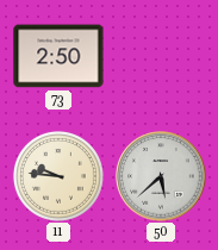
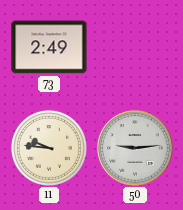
73: 2:50 -> 2:49 (49, 47)
50: 5:38 -> 9:14 (135, 148)
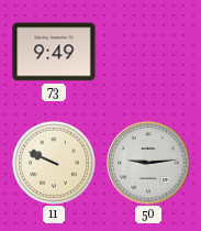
73: 2:49 -> 9:49 (54, 52)
11: 9:46 -> 9:49 (54, 163)
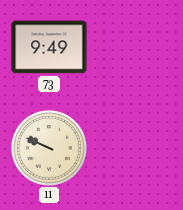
50: 9:14 -> none (148, 163)
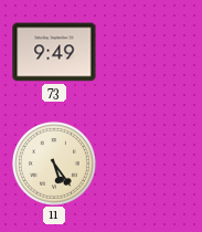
11: 9:49 -> 5:24 (54, 164)
